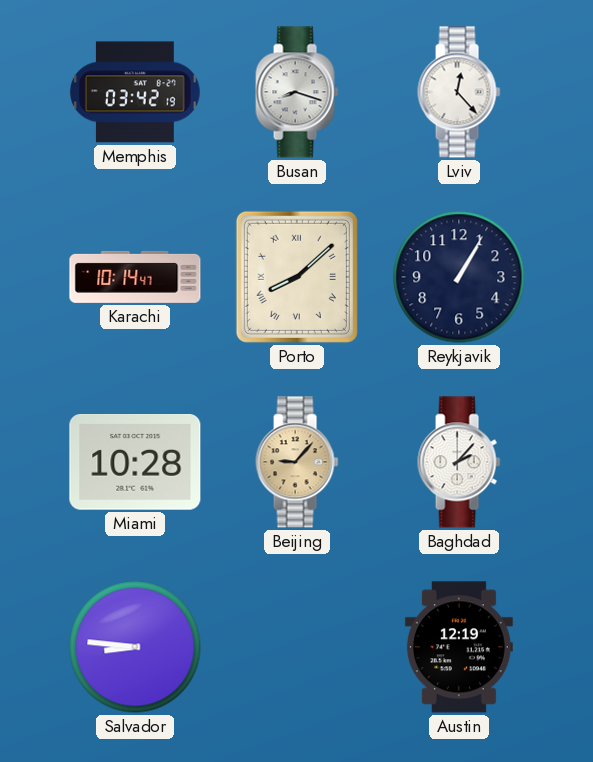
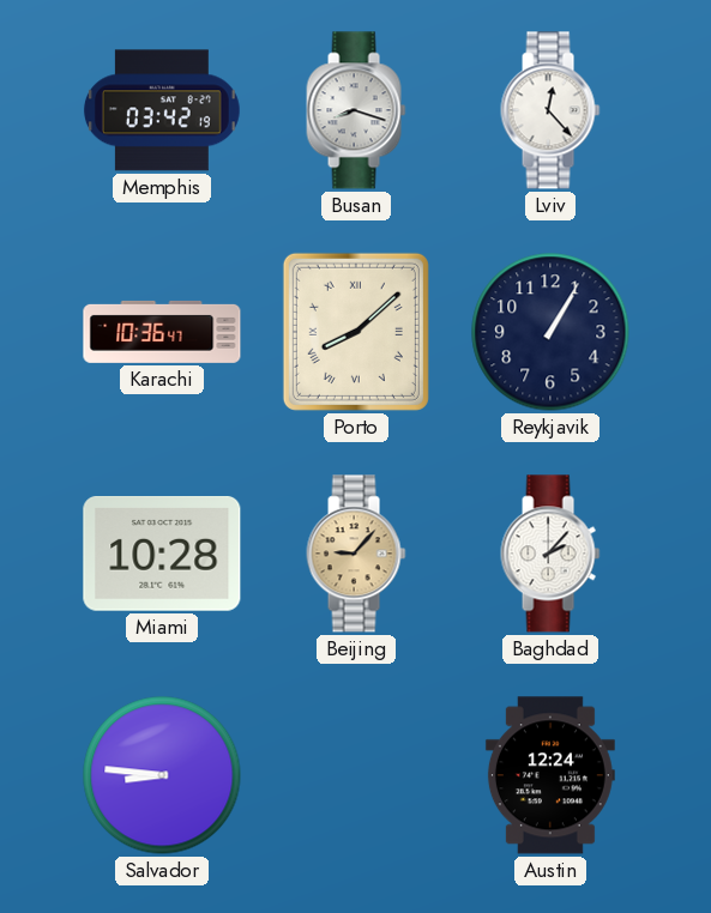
Karachi: 10:14 -> 10:36 (162, 332)
Austin: 12:19 -> 12:24 (550, 775)
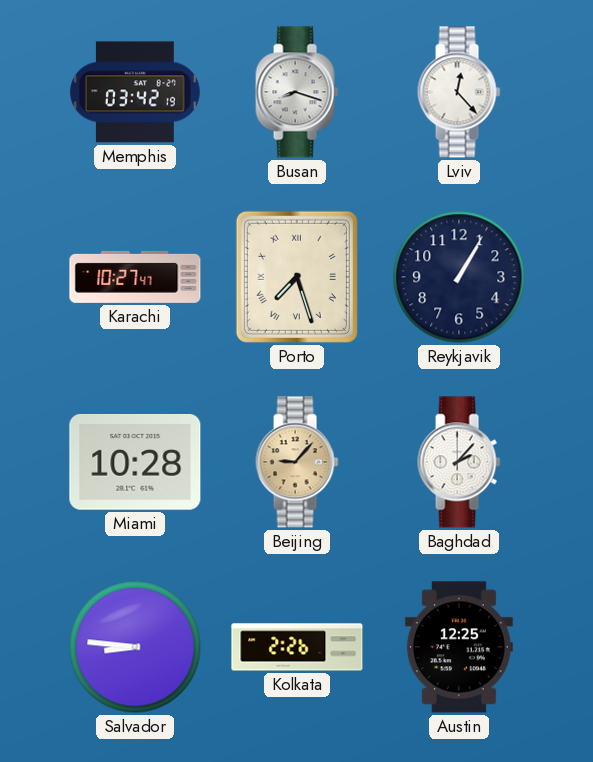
Karachi: 10:36 -> 10:27 (135, 277)
Porto: 8:08 -> 7:27 (297, 277)
Kolkata: none -> 2:26 (297, 647)
Austin: 12:24 -> 12:25 (459, 647)
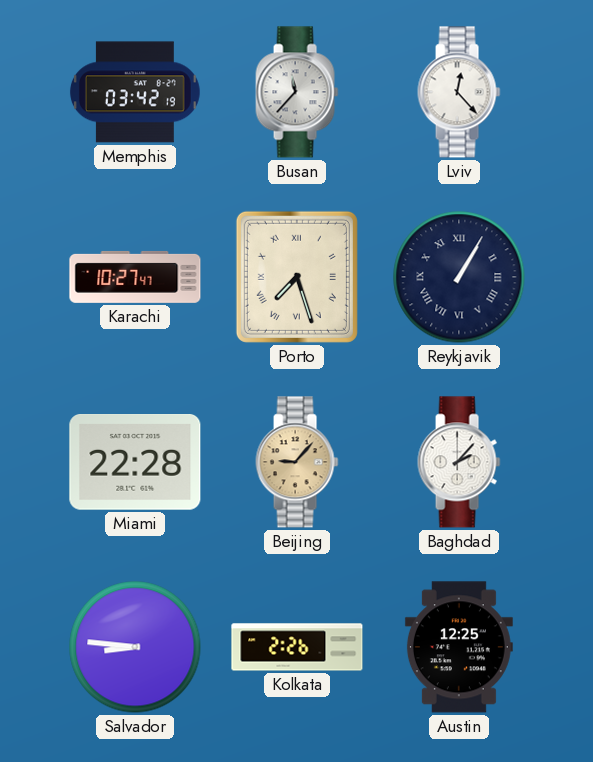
Busan: 8:18 -> 11:37 (297, 92)
Reykjavik numerals: Arabic -> Roman (459, 277)
Miami: 10:28 -> 22:28 (135, 463)
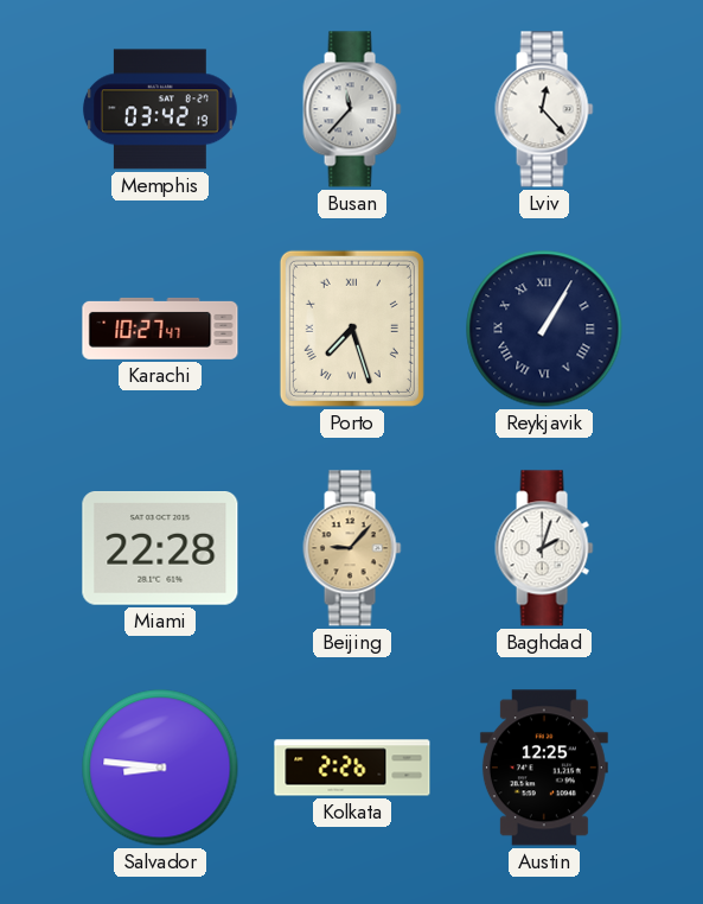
Baghdad: 2:07 -> 2:03 (544, 548)
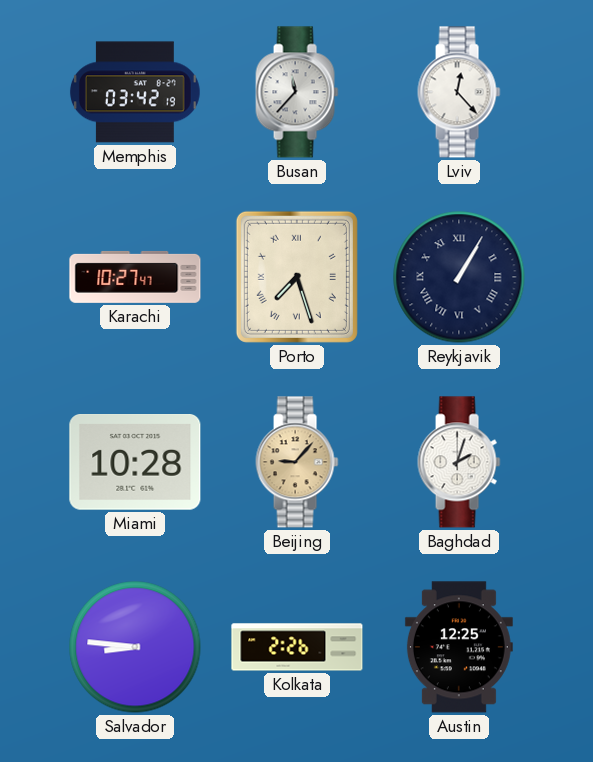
Miami: 22:28 -> 10:28 (135, 463)
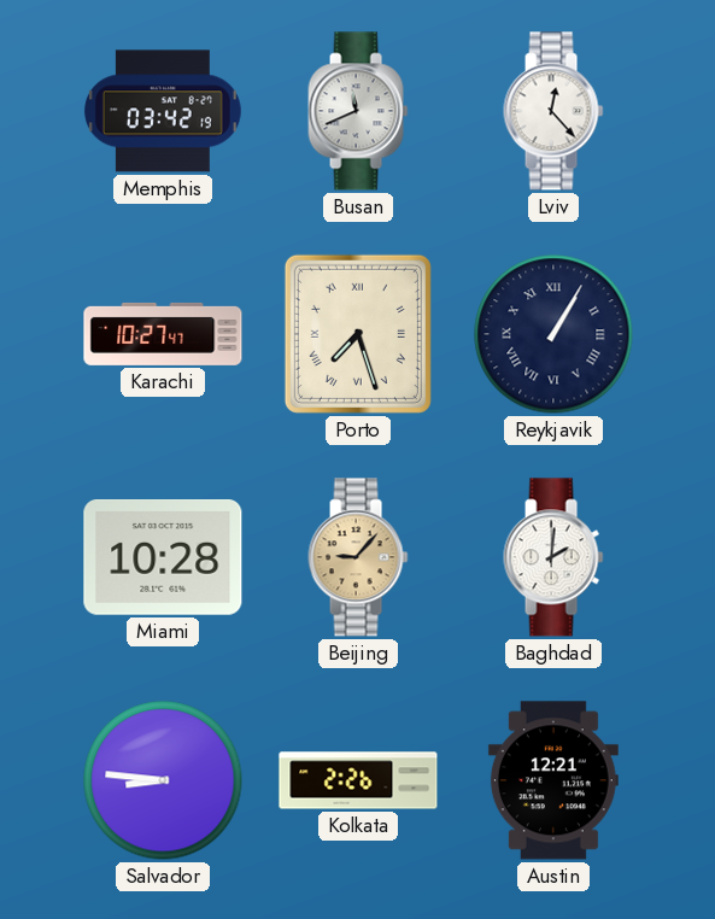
Busan: 11:37 -> 11:41 (358, 111)
Baghdad: 2:03 -> 2:01 (553, 557)
Austin: 12:25 -> 12:21 (553, 780)
